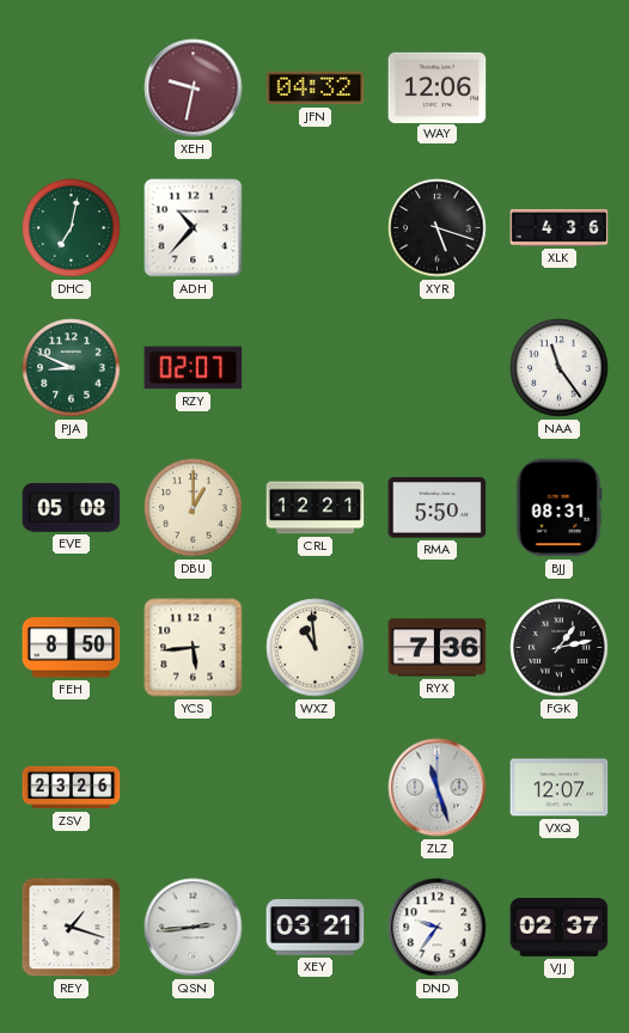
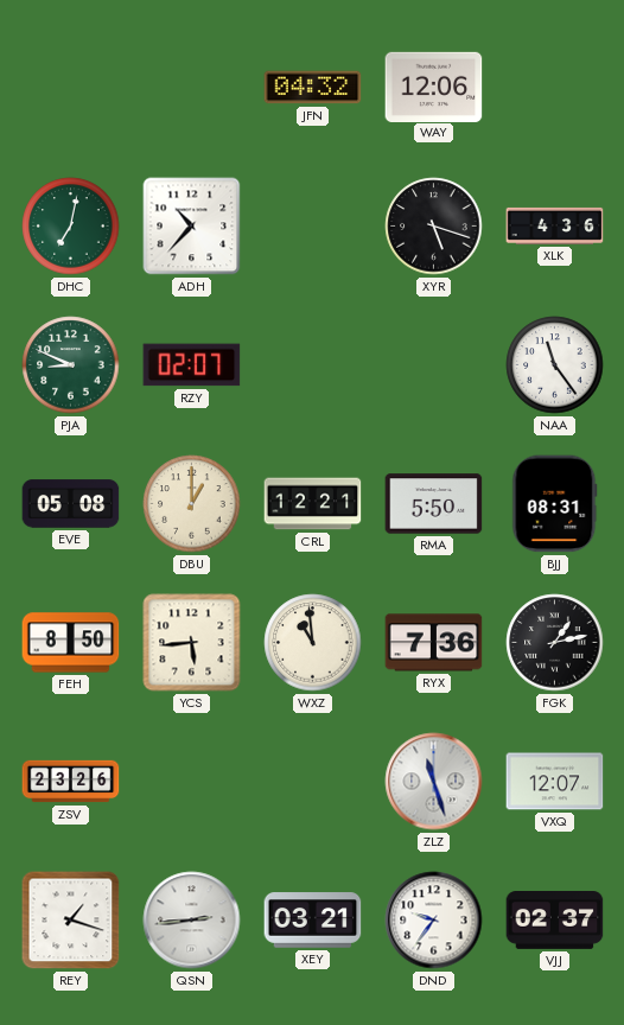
XEH: 9:32 -> none (194, 88)
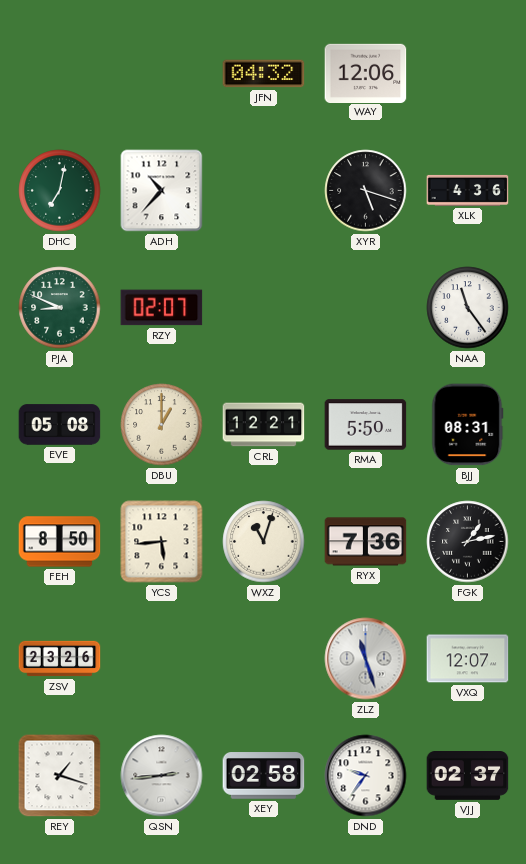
WXZ: 10:59 -> 11:03 (264, 542)
XEY: 03:21 -> 02:58 (264, 776)
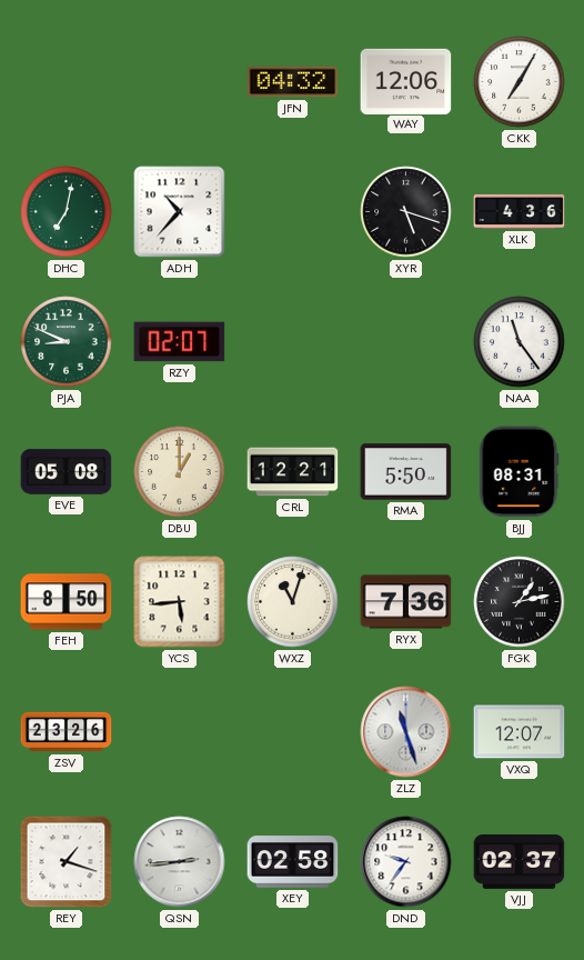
CKK: none -> 7:05 (520, 82)
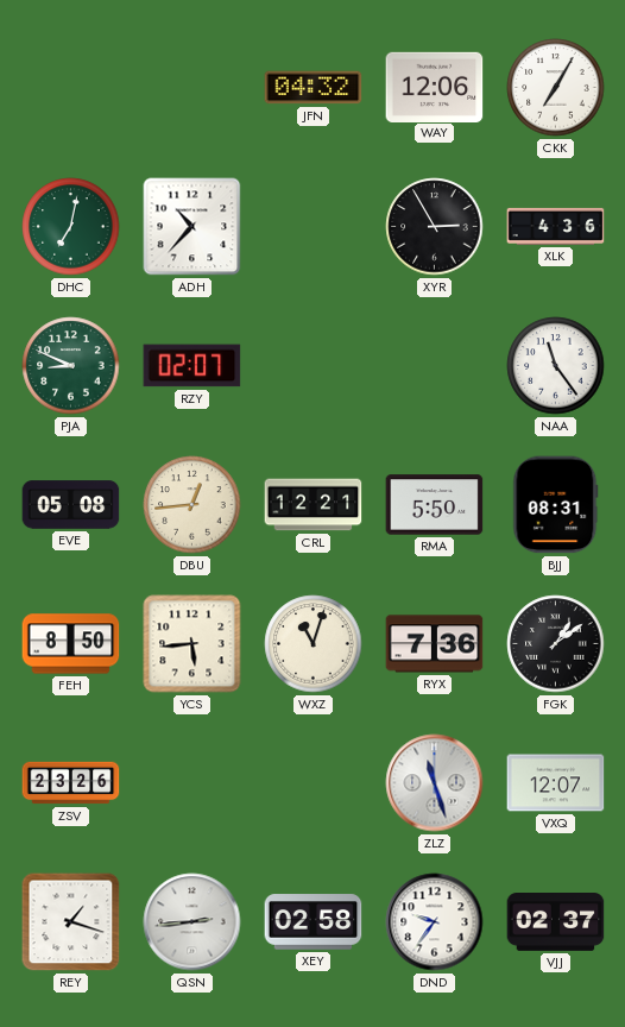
XYR: 5:18 -> 2:55 (435, 227)
DBU: 1:00 -> 12:44 (192, 505)
FGK: 1:13 -> 1:09 (556, 644)
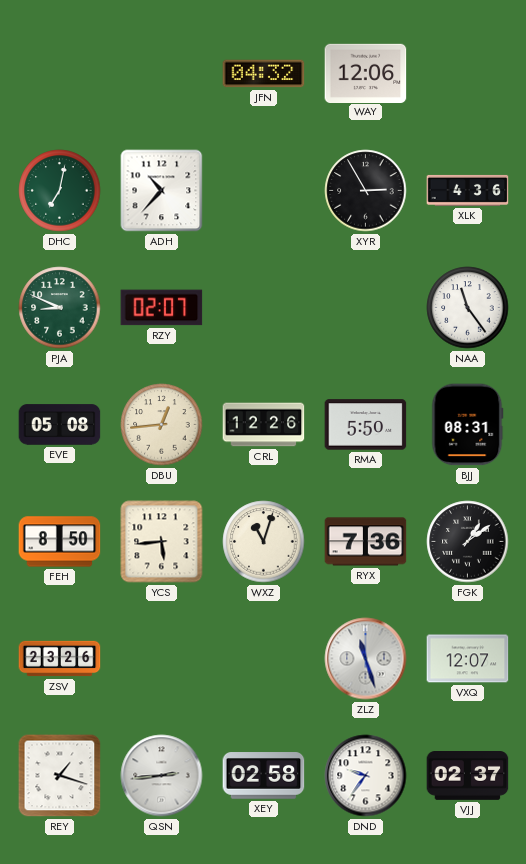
CKK: 7:05 -> none (556, 88)
CRL: 12:21 -> 12:26 (264, 425)
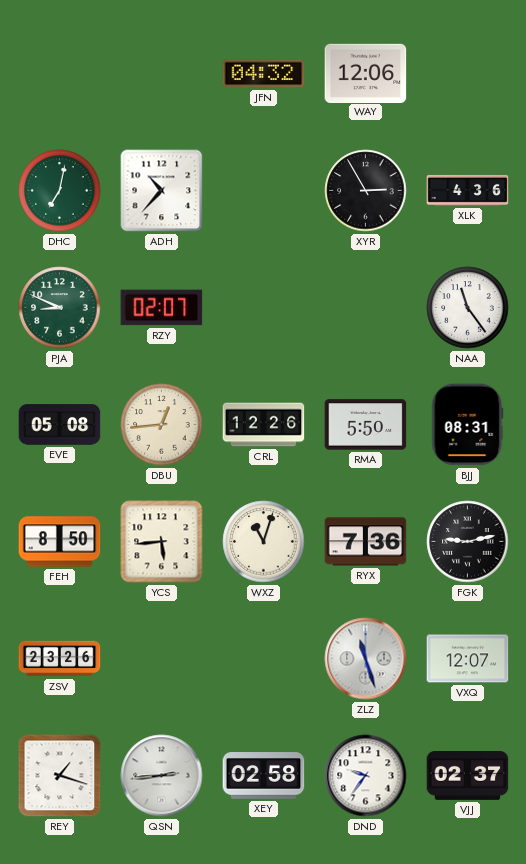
FGK: 1:09 -> 9:13 (468, 542)
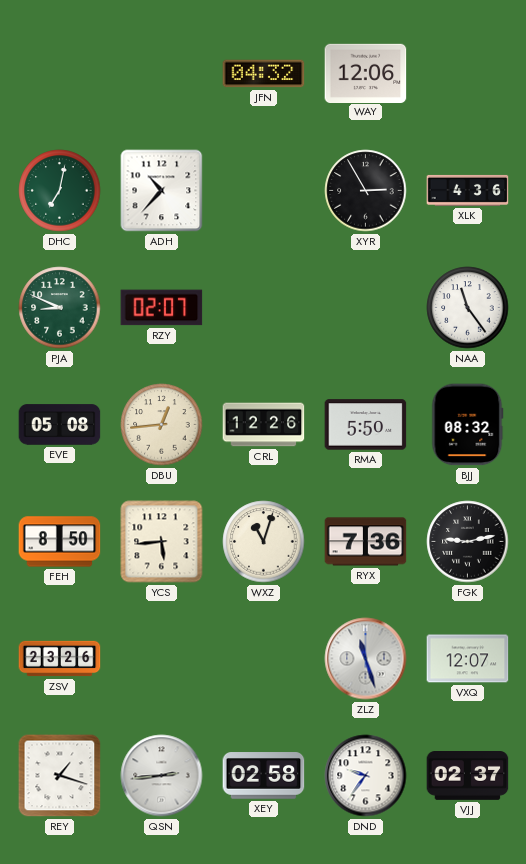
BJJ: 08:31 -> 08:32 (468, 425)
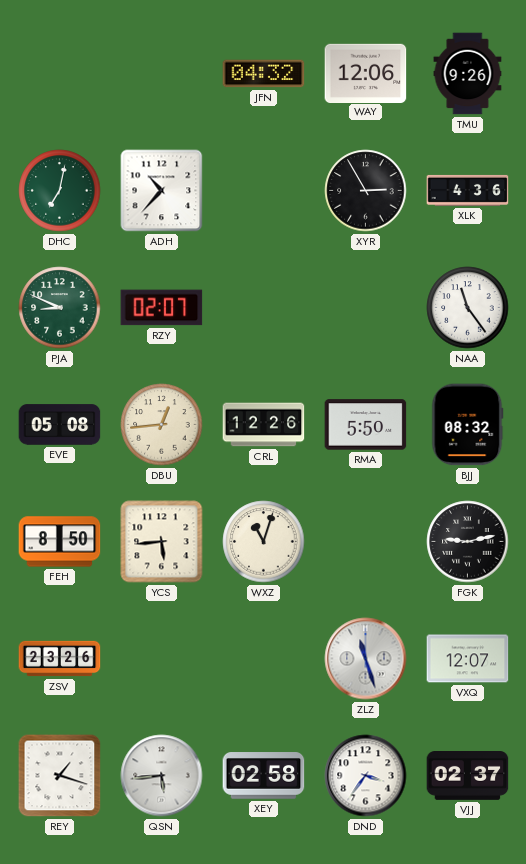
TMU: none -> 9:26 (468, 74)
RYX: 7:36 -> none (366, 542)
QSN: 2:44 -> 5:44 (162, 776)
DND: 9:36 -> 3:36 (366, 776)
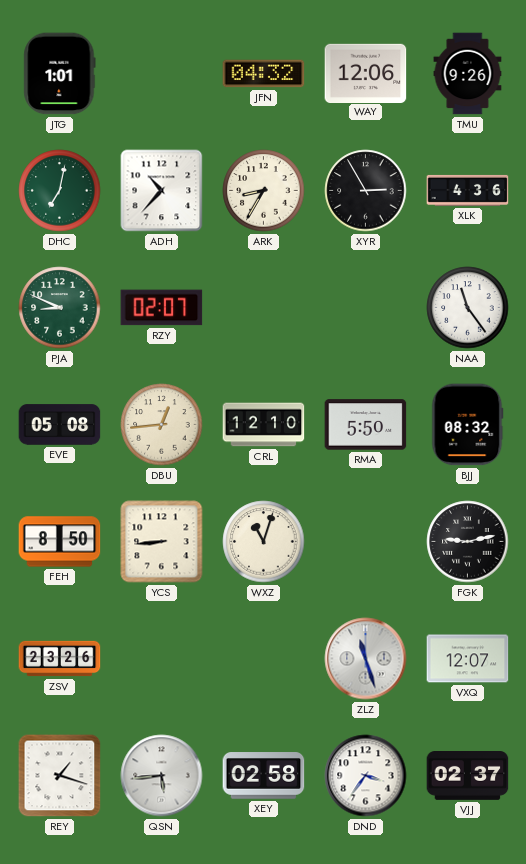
JTG: none -> 1:01 (60, 74)
ARK: none -> 8:35 (264, 191)
CRL: 12:26 -> 12:10 (264, 425)
YCS: 5:44 -> 8:44 (162, 542)
